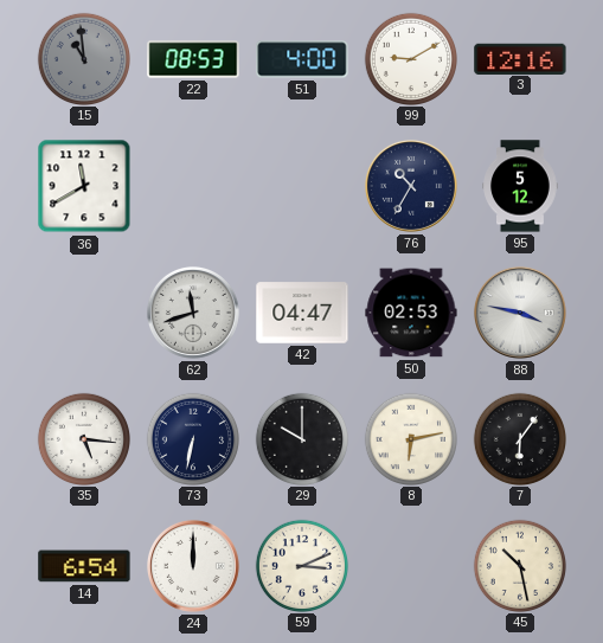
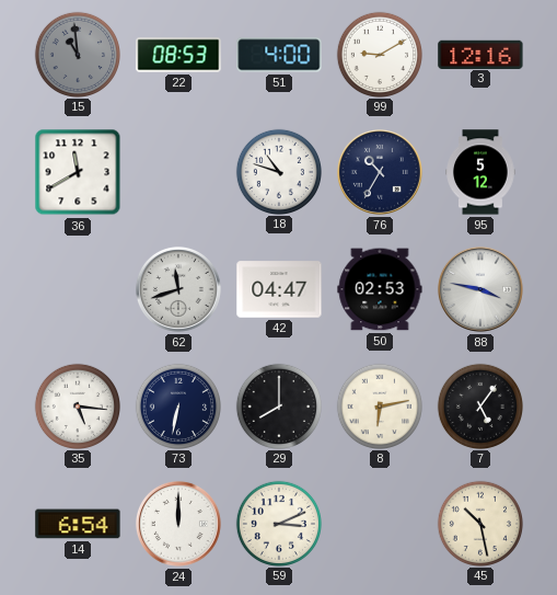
18: none -> 10:48 (278, 171)
29: 10:00 -> 8:00 (278, 405)
7: 6:06 -> 5:06 (479, 405)
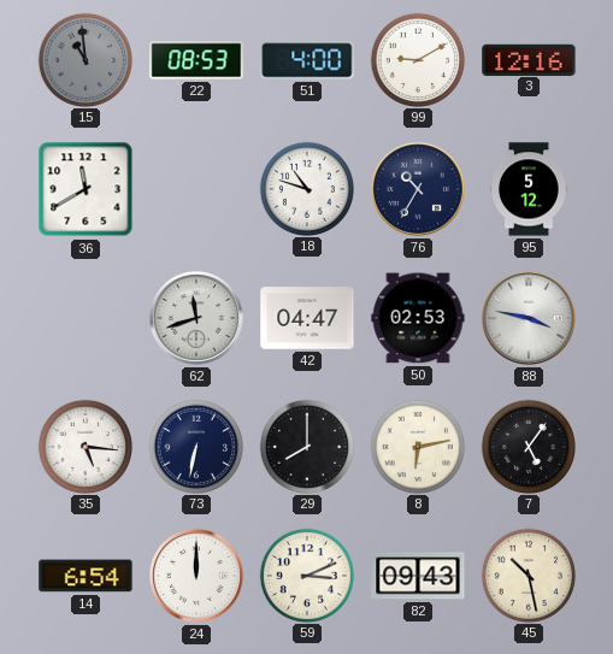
82: none -> 09:43 (418, 576)
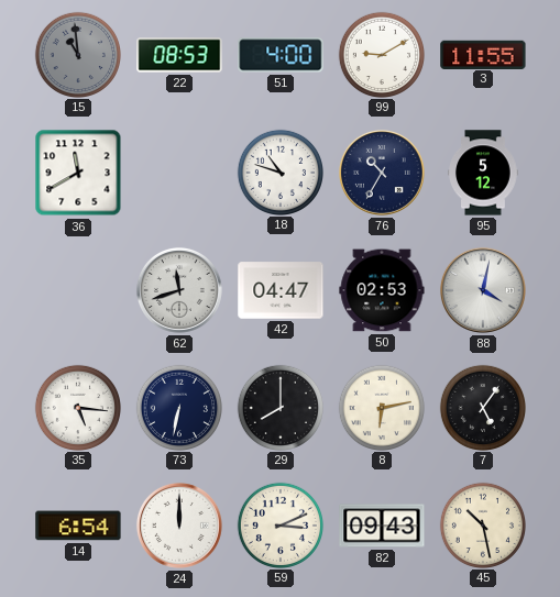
3: 12:16 -> 11:55 (483, 54)
88: 3:47 -> 4:02 (483, 290)
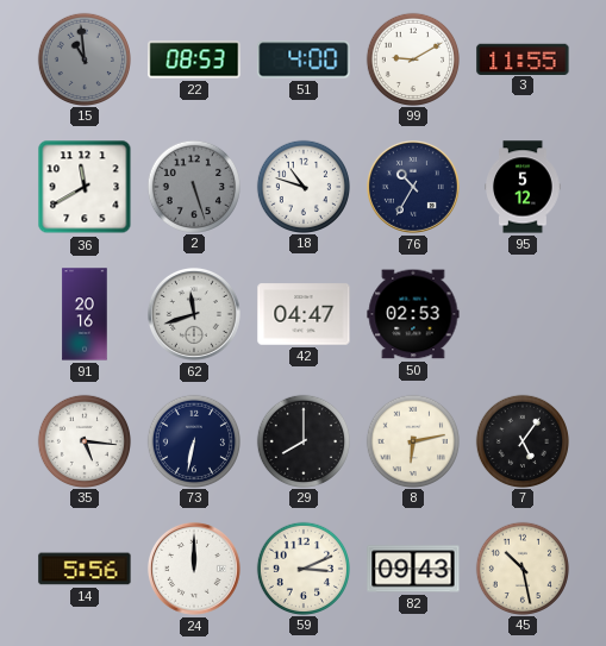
2: none -> 5:27 (193, 186)
91: none -> 20:16 (85, 314)
88: 4:02 -> none (483, 290)
14: 6:54 -> 5:56 (85, 569)
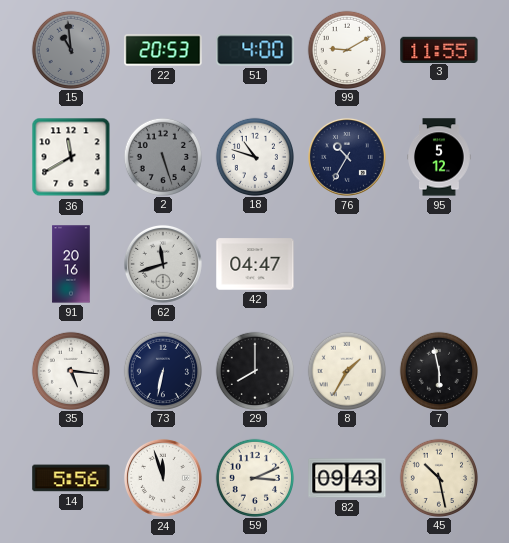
22: 08:53 -> 20:53 (163, 50)
50: 02:53 -> none (413, 314)
8: 6:13 -> 1:35 (346, 370)
7: 5:06 -> 5:58 (438, 370)
24: 12:00 -> 11:57 (163, 478)
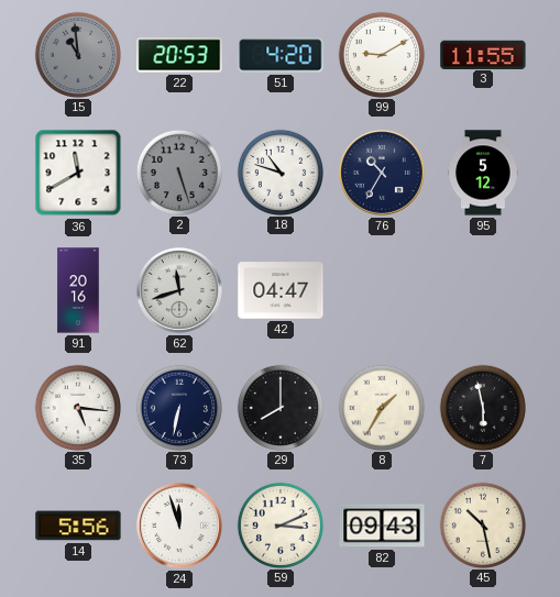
51: 4:00 -> 4:20 (281, 55)
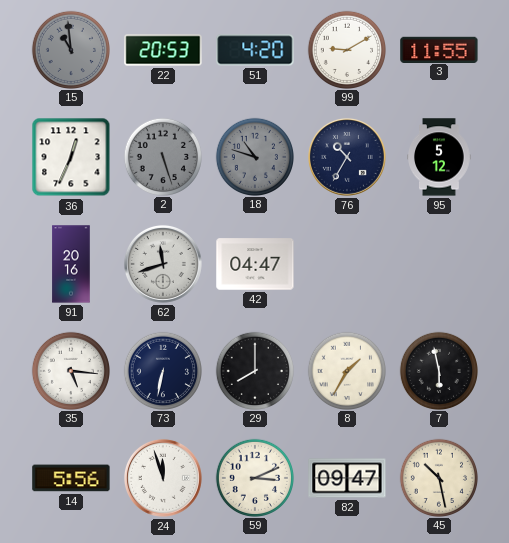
36: 11:40 -> 12:34 (71, 157)
18 dial: white -> grey (254, 156)
82: 09:43 -> 09:47 (347, 478)
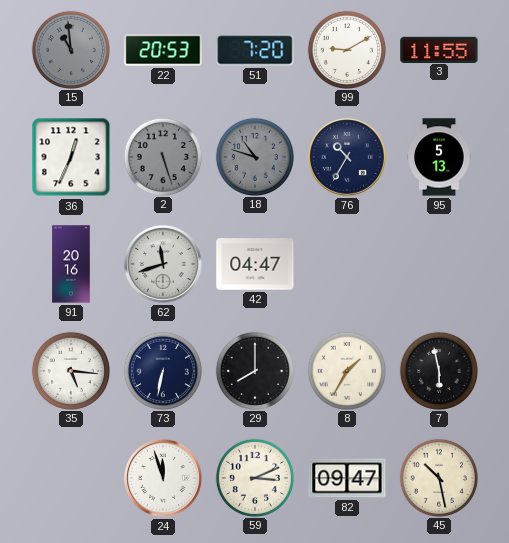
51: 4:20 -> 7:20 (255, 50)
95: 5:12 -> 5:13 (439, 157)
14: 5:56 -> none (71, 478)
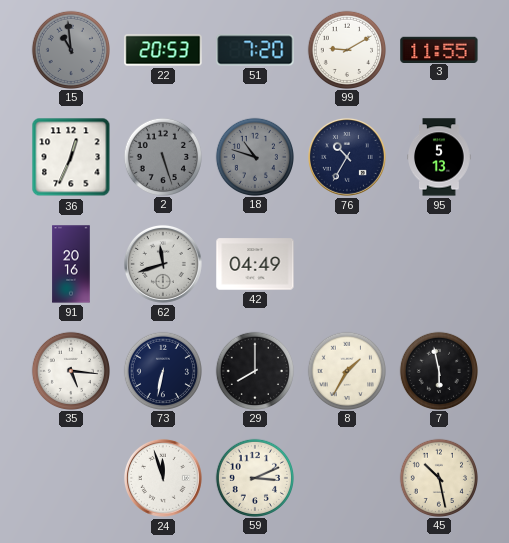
42: 04:47 -> 04:49 (255, 264)
82: 09:47 -> none (347, 478)
